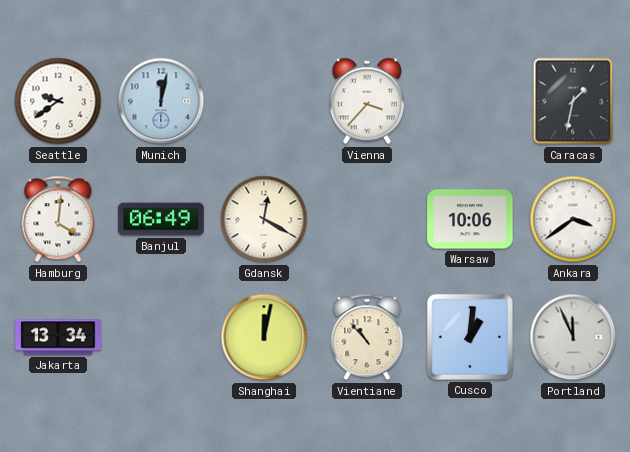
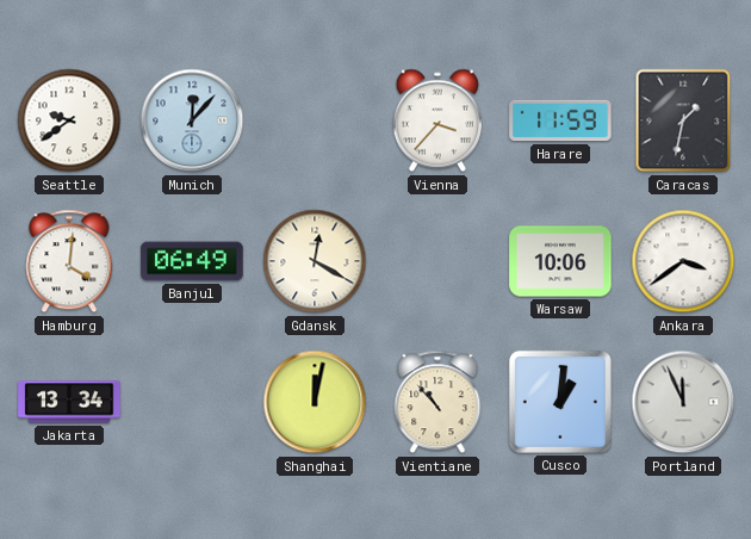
Munich: 12:02 -> 12:07 (192, 120)
Harare: none -> 11:59 (560, 120)
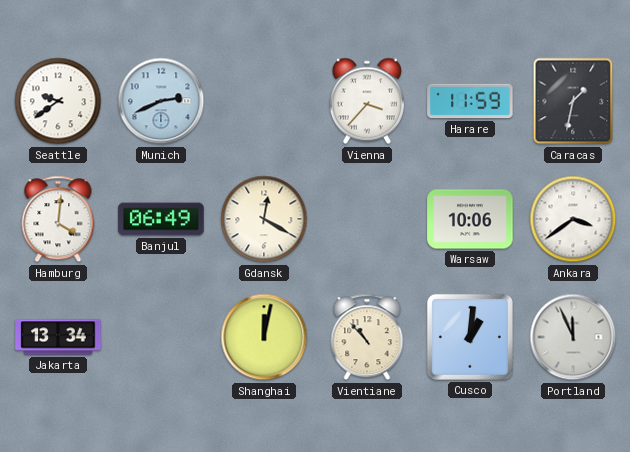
Munich: 12:07 -> 2:41 (161, 101)
